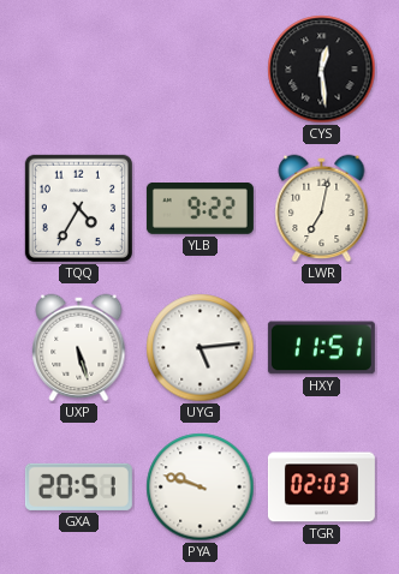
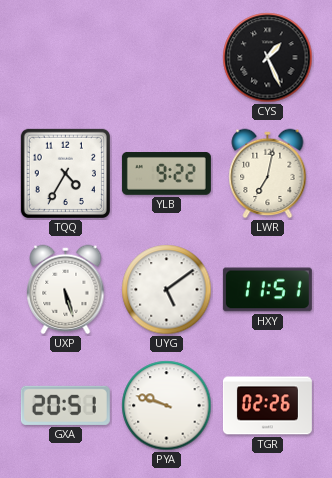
CYS: 12:29 -> 1:26 (268, 58)
UYG: 5:14 -> 5:09 (167, 290)
TGR: 02:03 -> 02:26 (267, 406)
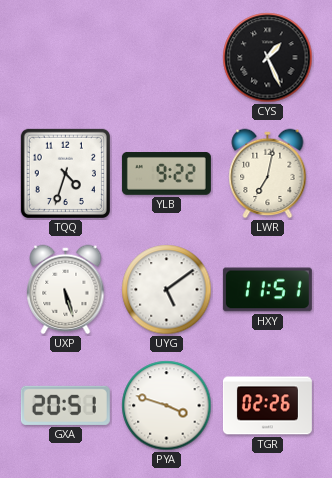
TQQ: 4:35 -> 4:33 (65, 173)
PYA: 9:48 -> 3:48 (167, 406)
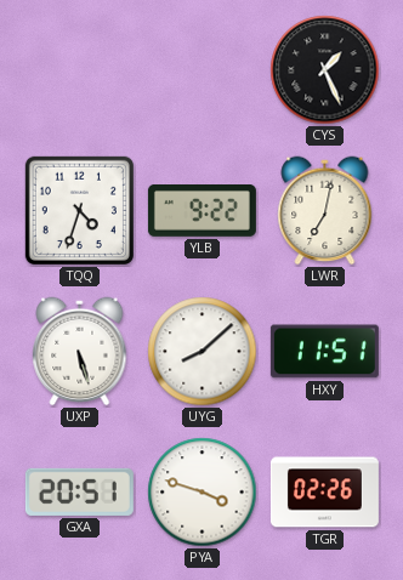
UYG: 5:09 -> 8:08 (203, 352)
